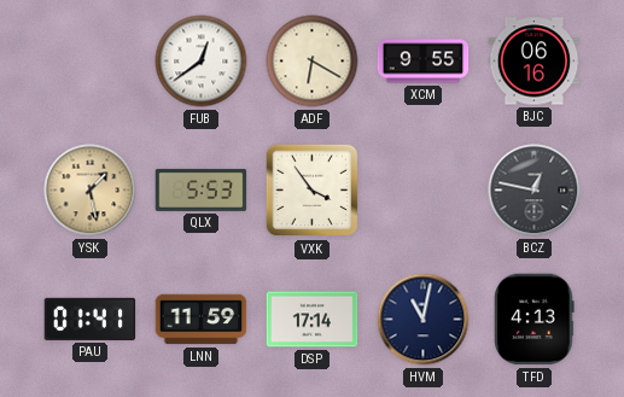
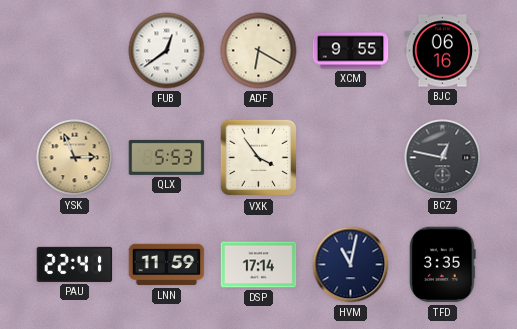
YSK: 1:28 -> 2:56 (75, 158)
PAU: 01:41 -> 22:41 (75, 264)
TFD: 4:13 -> 3:35 (443, 265)
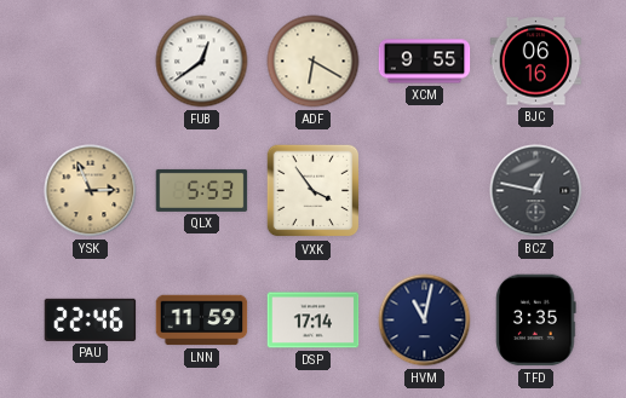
PAU: 22:41 -> 22:46 (91, 319)
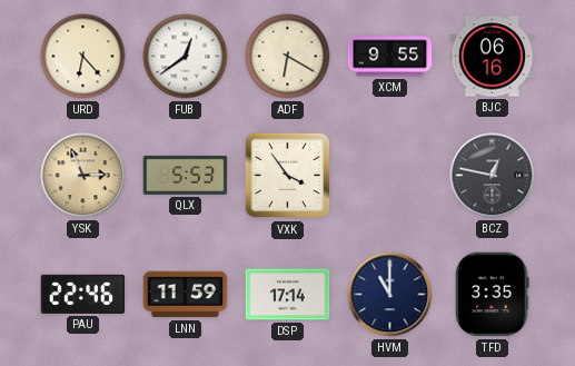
URD: none -> 6:23 (83, 57)
HVM: 11:02 -> 11:00 (390, 295)
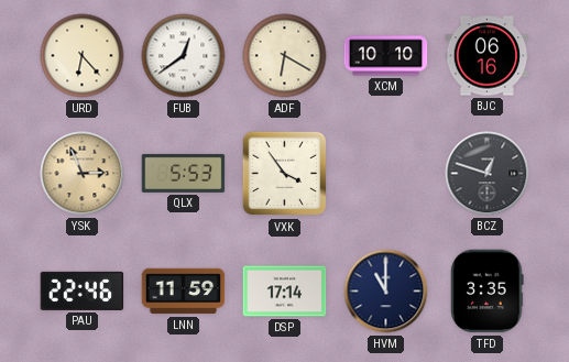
XCM: 9:55 -> 10:10 (386, 56)
BCZ: 12:47 -> 12:48 (488, 174)
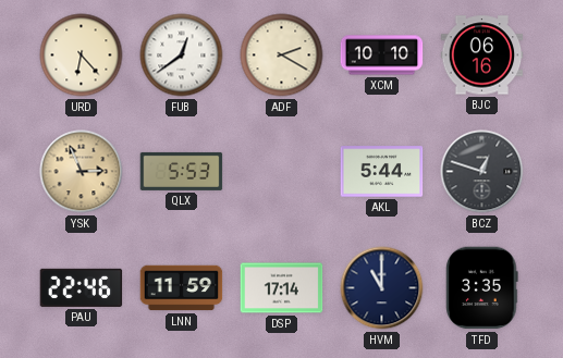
ADF: 6:20 -> 2:20 (282, 55)
VXK: 3:54 -> none (285, 174)
AKL: none -> 5:44 (382, 172)
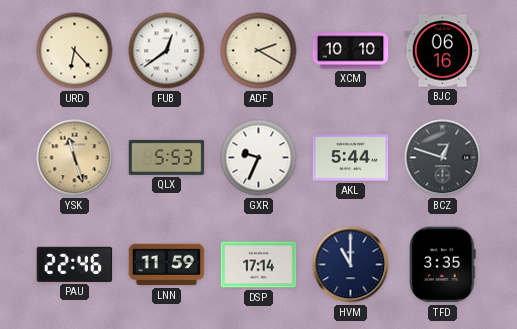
YSK: 2:56 -> 11:27 (75, 158)
GXR: none -> 9:34 (259, 158)
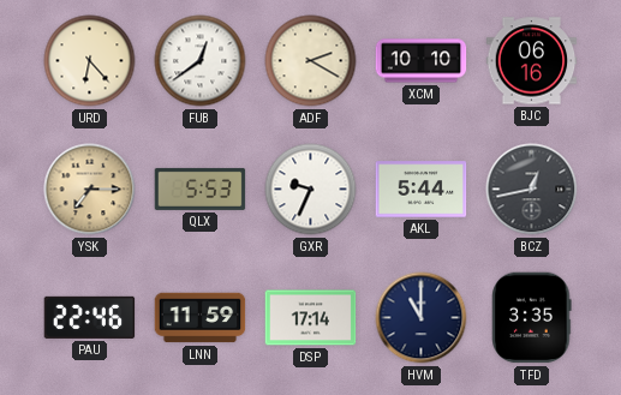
YSK: 11:27 -> 7:15 (90, 190)
BCZ: 12:48 -> 12:43 (532, 190)
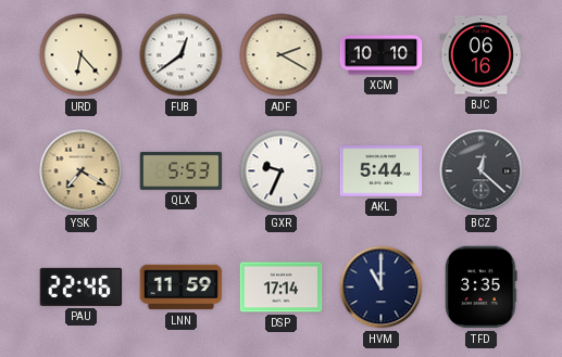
YSK: 7:15 -> 7:20 (82, 171)
BCZ: 12:43 -> 12:22 (482, 171)
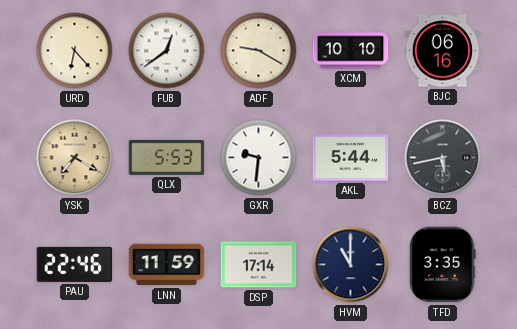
ADF: 2:20 -> 9:20 (259, 51)
GXR: 9:34 -> 9:31 (259, 158)
BCZ: 12:22 -> 5:43 (443, 158)
